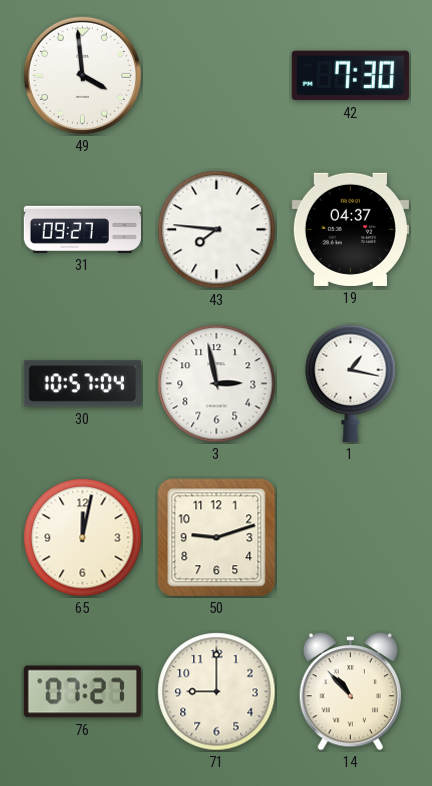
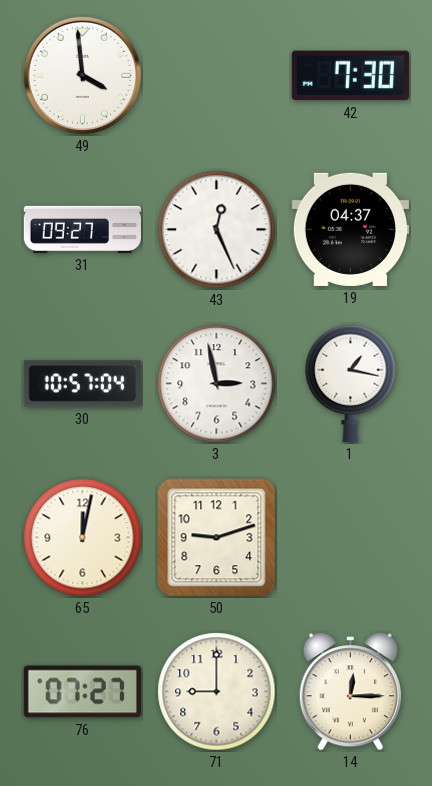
43: 7:46 -> 12:26 (217, 230)
14: 10:53 -> 12:15 (350, 692)
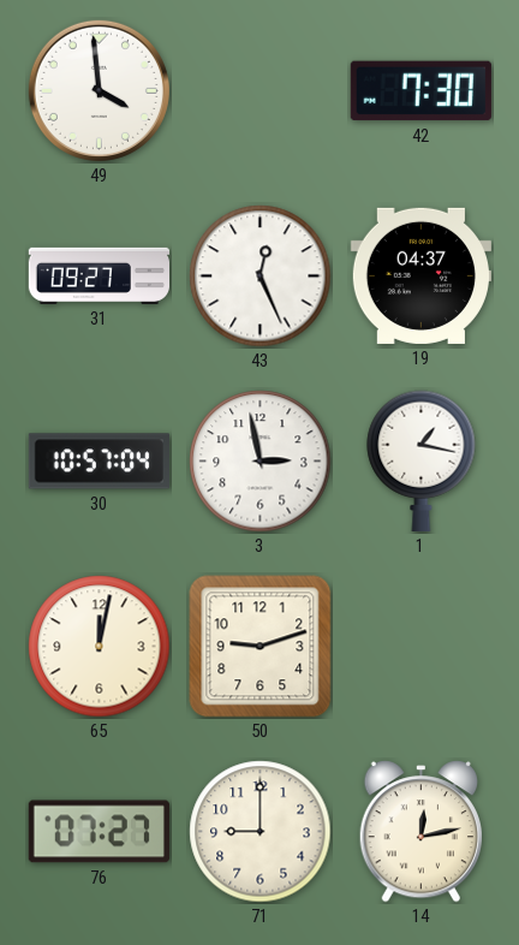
14: 12:15 -> 12:13 (420, 832)
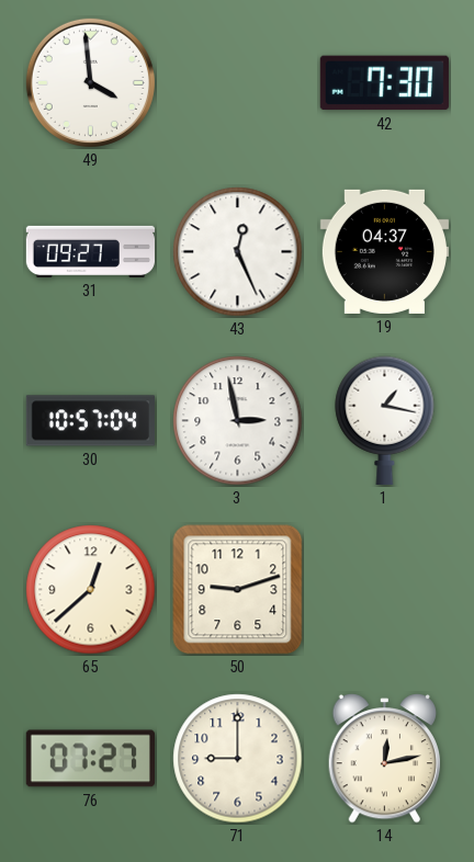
65: 12:02 -> 12:38 (91, 590)
